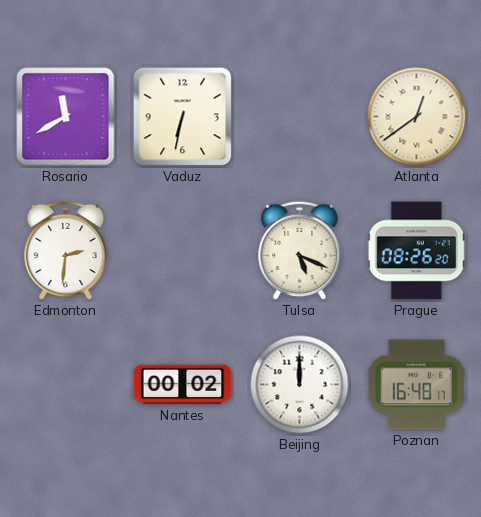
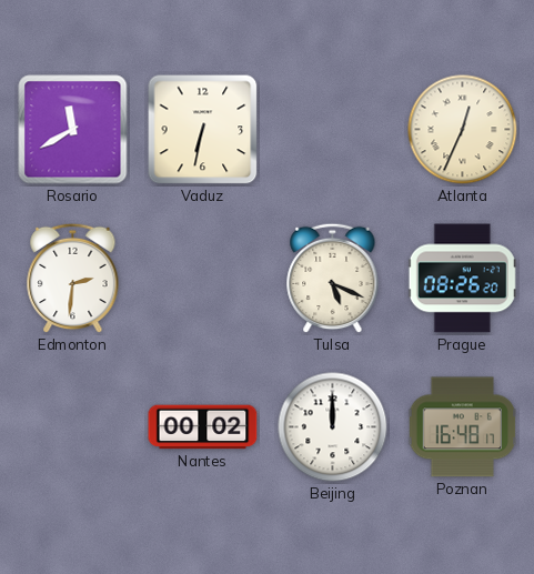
Atlanta: 12:39 -> 12:34 (463, 130)
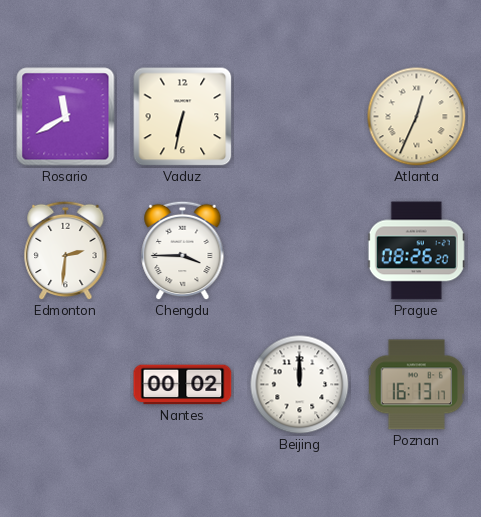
Chengdu: none -> 3:45 (183, 251)
Tulsa: 5:19 -> none (333, 279)
Poznan: 16:48 -> 16:13 (417, 385)
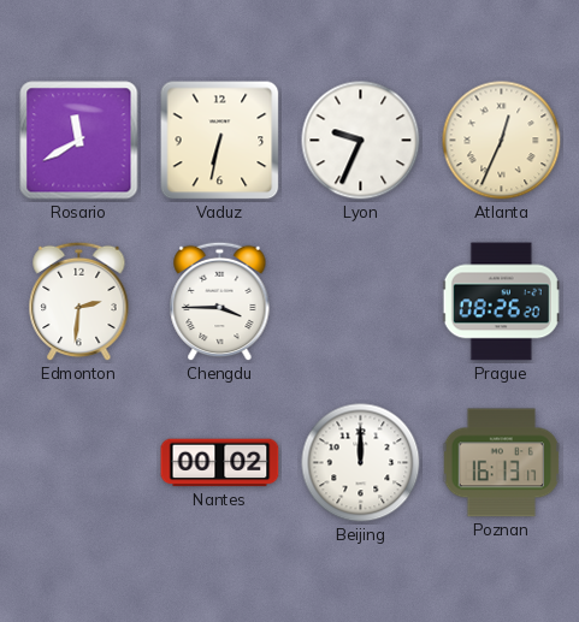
Lyon: none -> 9:34 (361, 141)
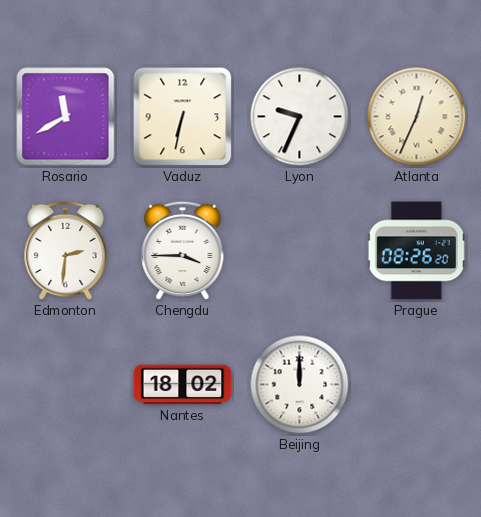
Nantes: 00:02 -> 18:02 (183, 385)
Poznan: 16:13 -> none (502, 463)
